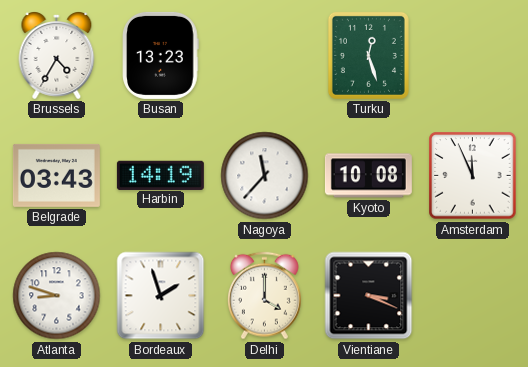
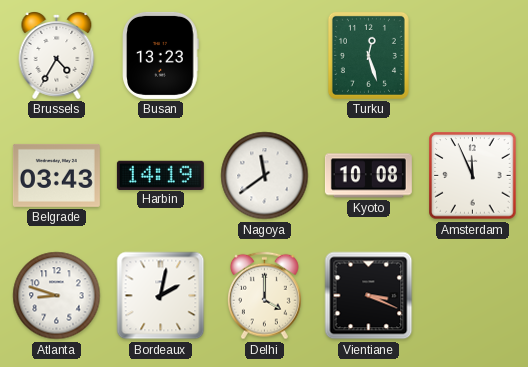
Nagoya: 11:37 -> 11:39 (265, 176)
Bordeaux: 1:57 -> 2:02 (161, 296)
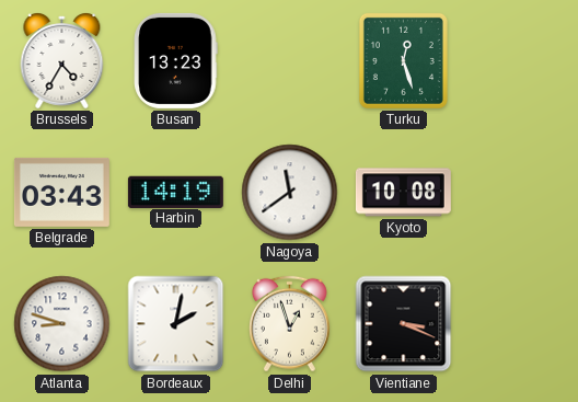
Amsterdam: 11:56 -> none (473, 176)
Delhi: 4:00 -> 12:57 (290, 324)
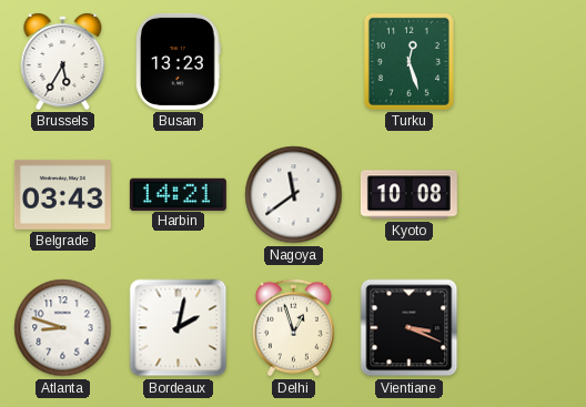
Brussels: 4:35 -> 5:35 (63, 62)
Harbin: 14:19 -> 14:21 (178, 194)
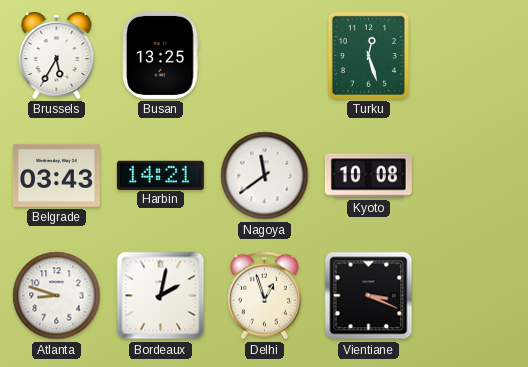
Busan: 13:23 -> 13:25 (161, 55)
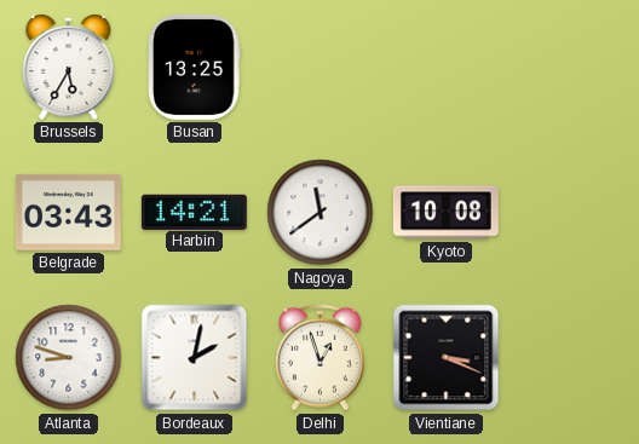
Turku: 12:27 -> none (368, 55)
